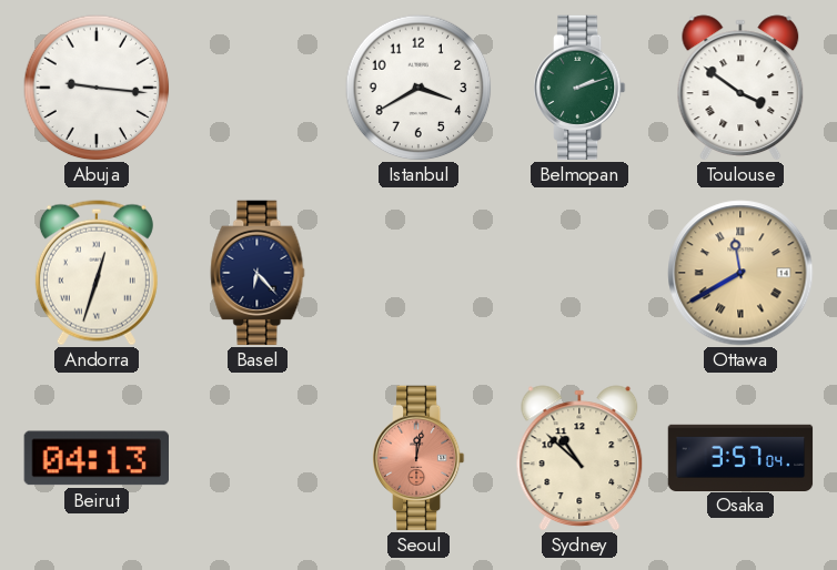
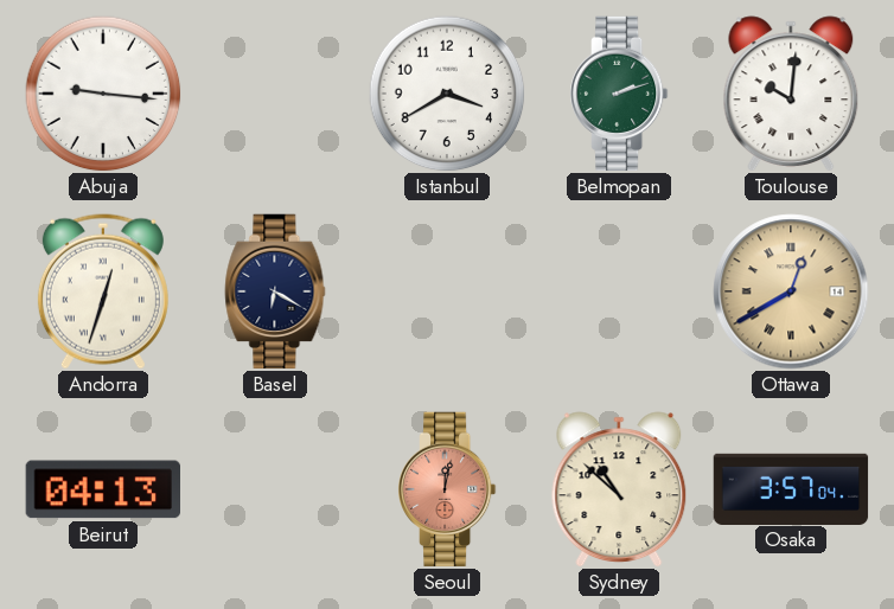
Toulouse: 3:51 -> 10:01 (791, 94)
Basel: 6:23 -> 6:20 (275, 291)
Ottawa: 11:40 -> 12:40 (791, 291)
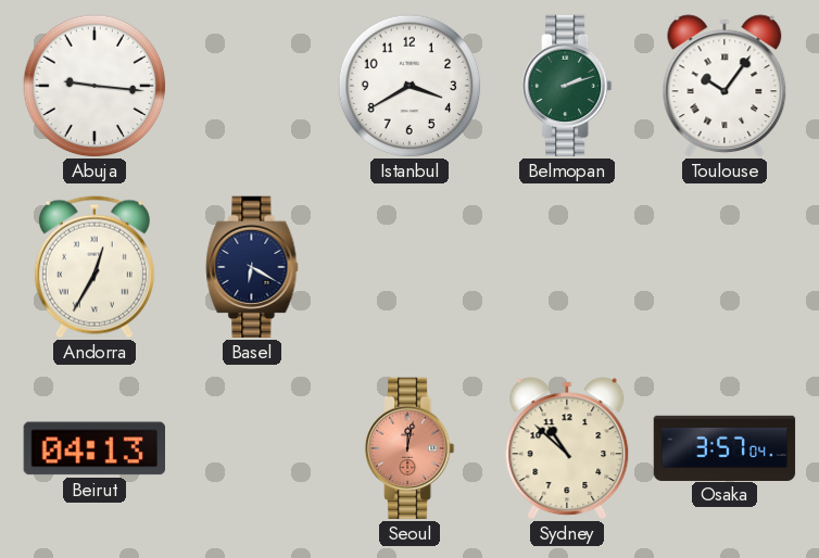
Toulouse: 10:01 -> 10:06 (724, 86)
Andorra: 12:33 -> 12:35 (94, 267)
Ottawa: 12:40 -> none (791, 291)
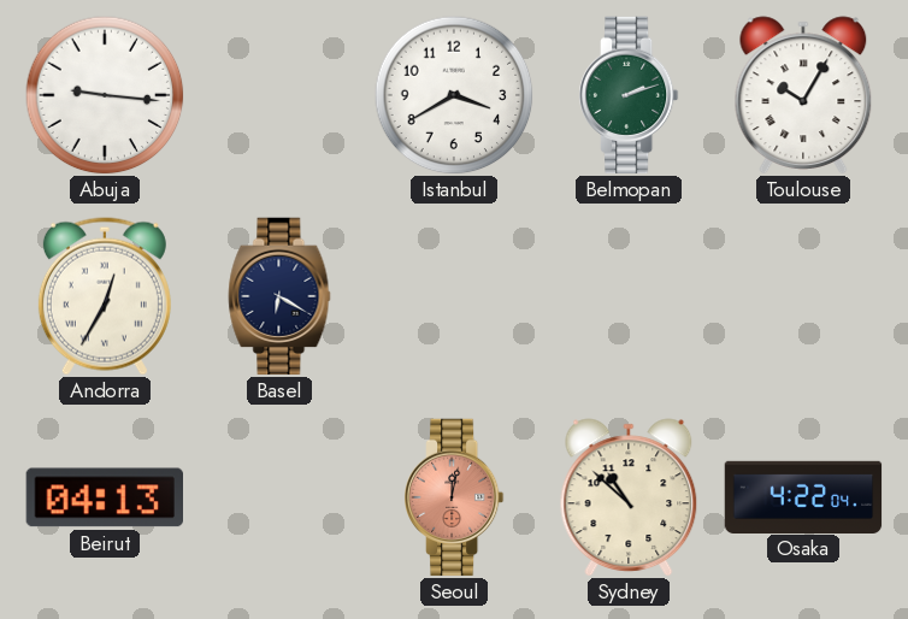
Toulouse: 10:06 -> 10:05 (803, 95)
Osaka: 3:57 -> 4:22 (803, 496)
